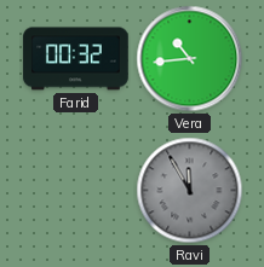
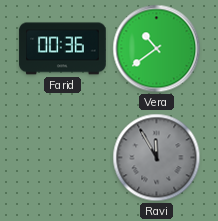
Farid: 00:32 -> 00:36 (63, 49)
Vera: 10:44 -> 10:39 (157, 49)
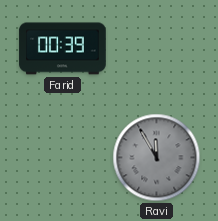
Farid: 00:36 -> 00:39 (63, 49)
Vera: 10:39 -> none (157, 49)
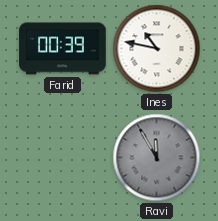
Ines: none -> 10:47 (157, 49)
